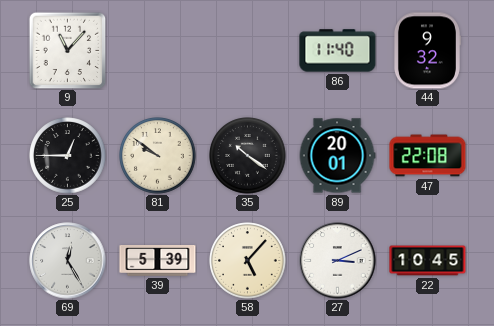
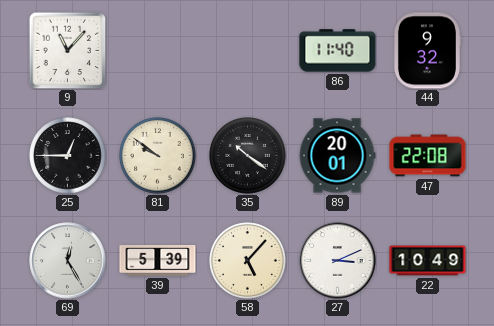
22: 10:45 -> 10:49 (428, 261)
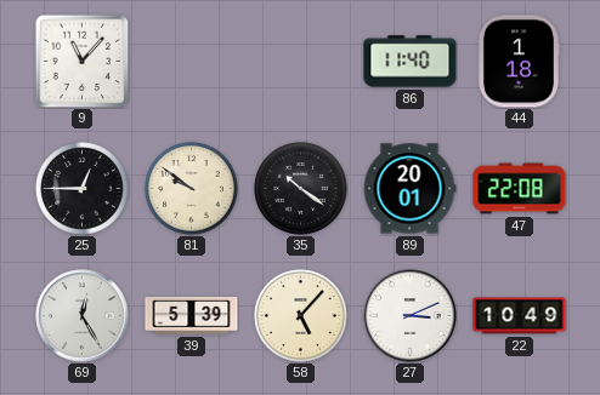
44: 9:32 -> 1:18 (519, 62)
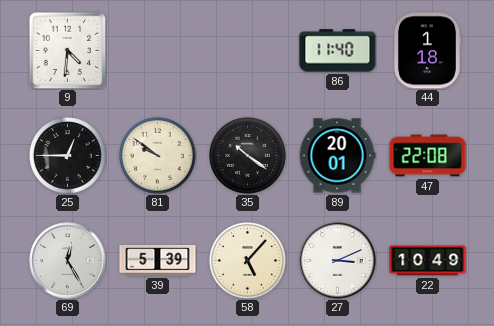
9: 11:07 -> 4:31 (67, 50)
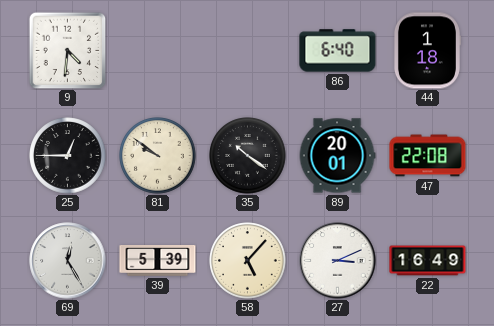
86: 11:40 -> 6:40 (338, 51)
22: 10:49 -> 16:49 (428, 261)
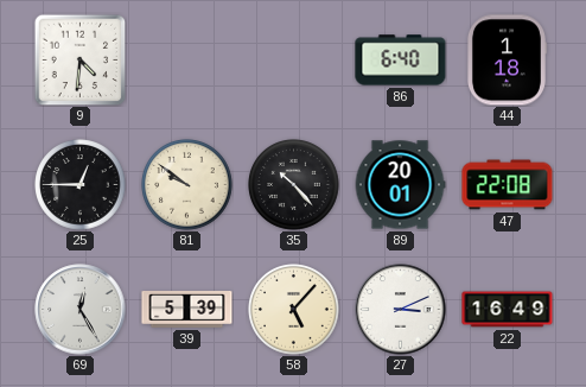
35: 10:21 -> 10:23 (294, 185)
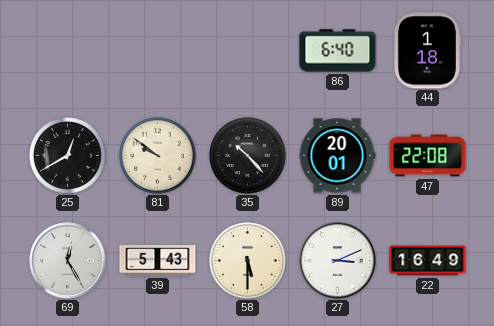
9: 4:31 -> none (79, 59)
25: 12:45 -> 12:40 (68, 156)
39: 5:39 -> 5:43 (158, 261)
58: 5:07 -> 5:30 (248, 261)
